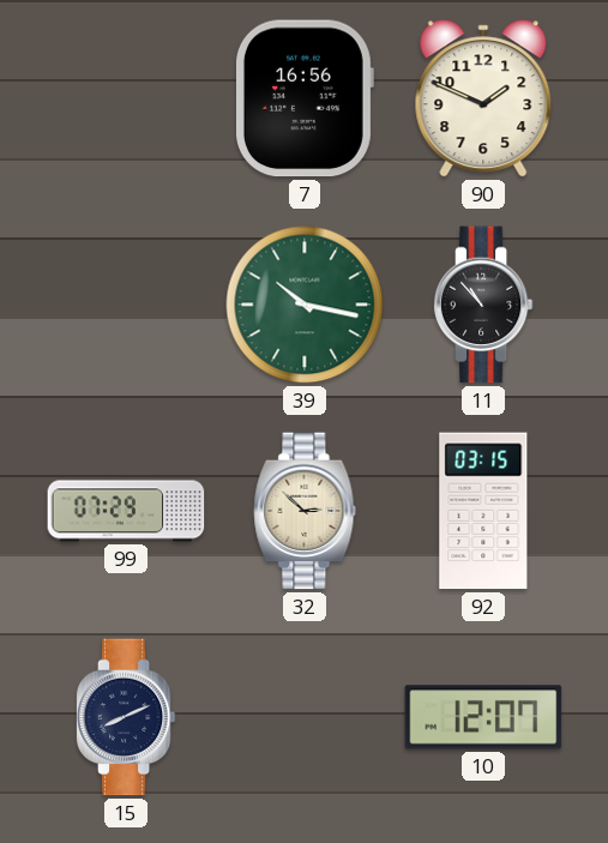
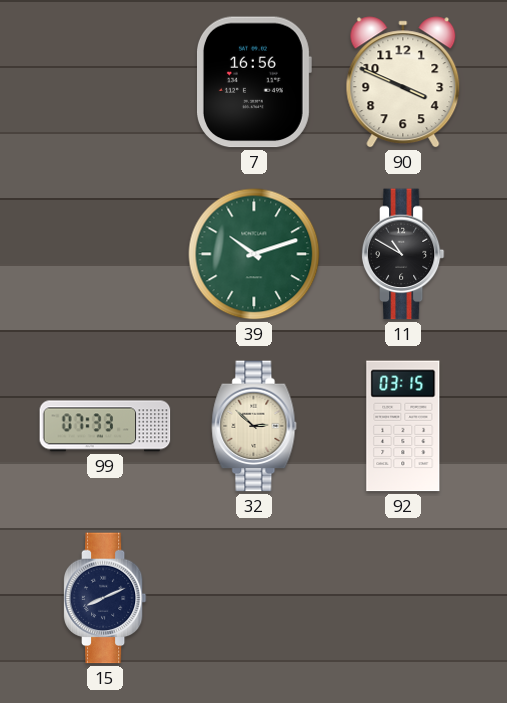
90: 1:49 -> 3:49 (403, 82)
39: 10:17 -> 10:12 (254, 254)
11: 10:53 -> 10:50 (403, 254)
99: 07:29 -> 07:33 (105, 426)
10: 12:07 -> none (483, 717)
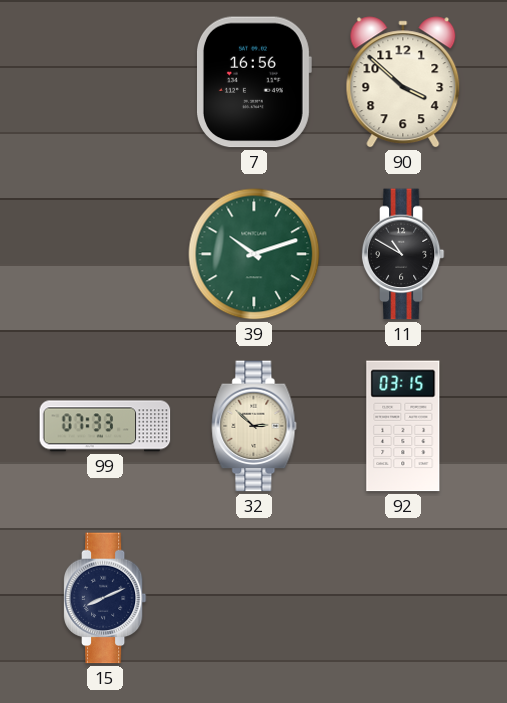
90: 3:49 -> 3:52 (403, 82)
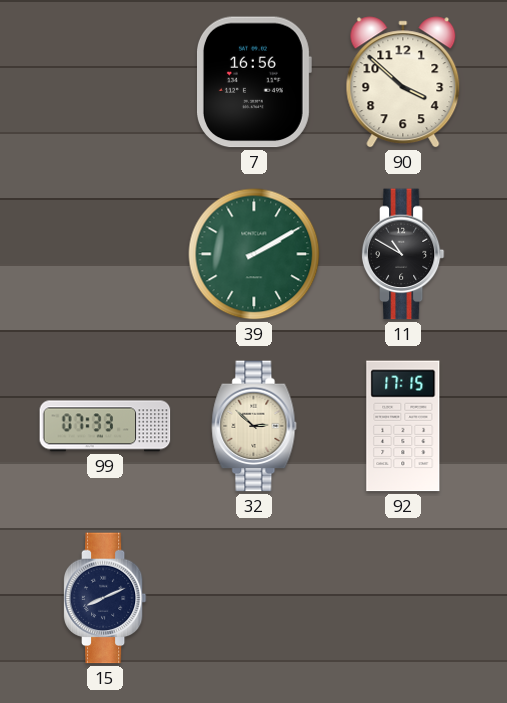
39: 10:12 -> 2:10 (254, 254)
92: 03:15 -> 17:15 (403, 426)
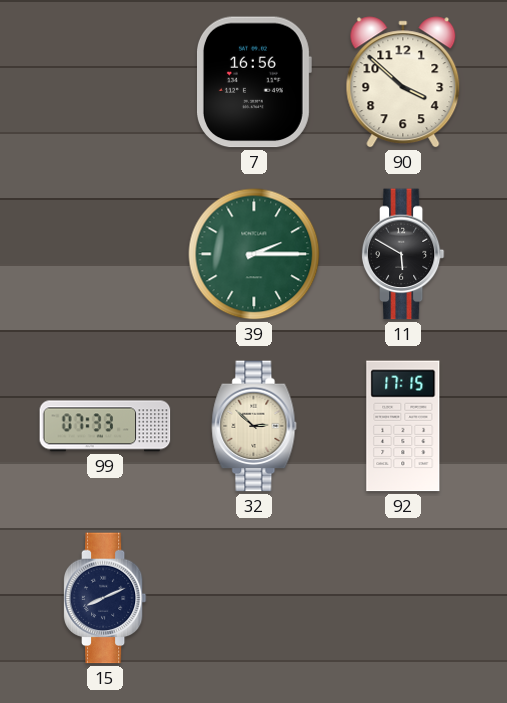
39: 2:10 -> 2:15 (254, 254)
11: 10:50 -> 5:50 (403, 254)
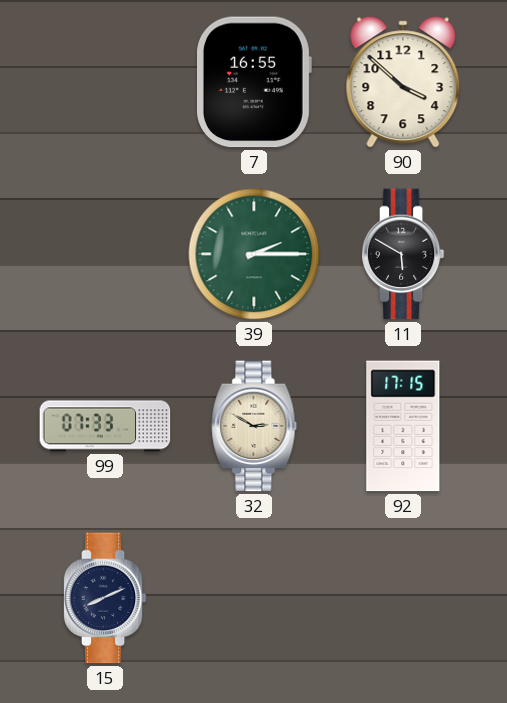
7: 16:56 -> 16:55 (254, 82)
32: 2:52 -> 2:50 (254, 426)
